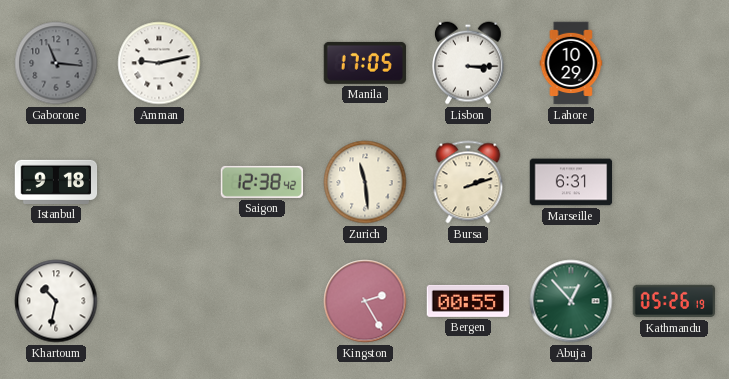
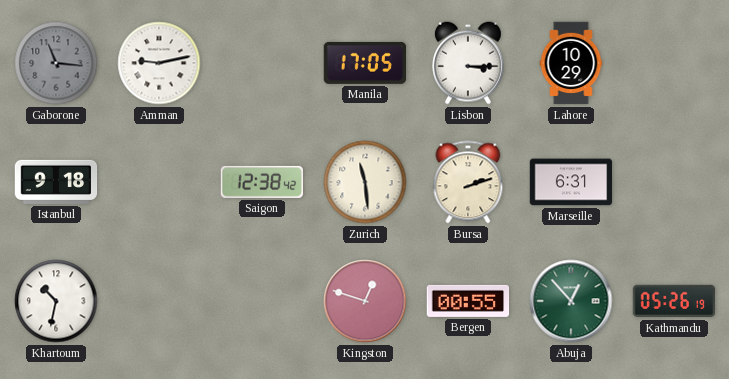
Kingston: 2:25 -> 12:48 (365, 301)
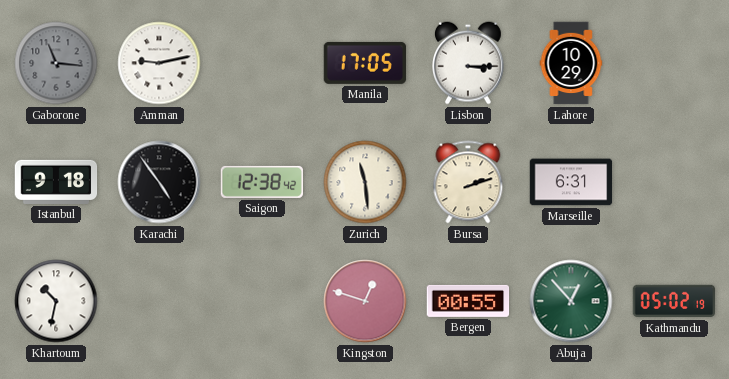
Karachi: none -> 4:54 (159, 182)
Kathmandu: 05:26 -> 05:02 (674, 301)
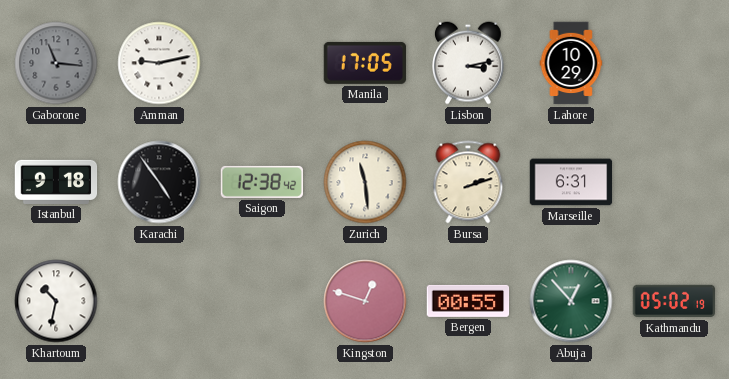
Lisbon: 3:15 -> 3:13 (469, 63)
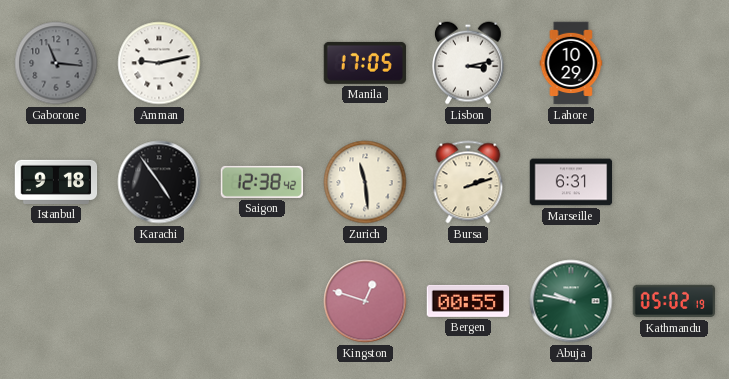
Khartoum: 10:32 -> none (56, 301)
Abuja: 12:53 -> 9:47 (571, 301)
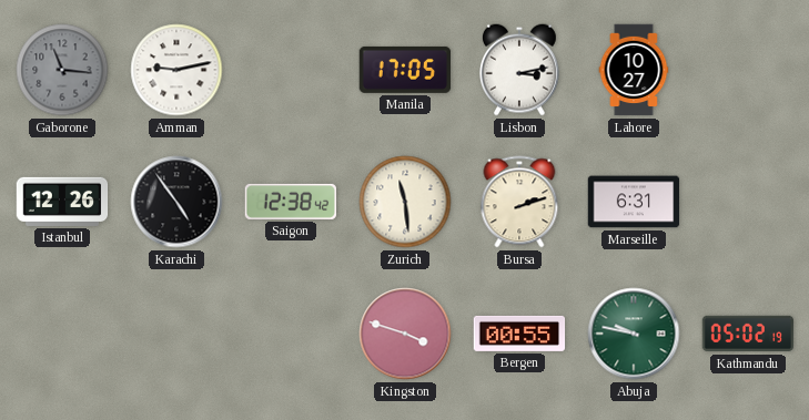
Lahore: 10:29 -> 10:27 (634, 70)
Istanbul: 9:18 -> 12:26 (62, 202)
Kingston: 12:48 -> 3:48 (405, 334)
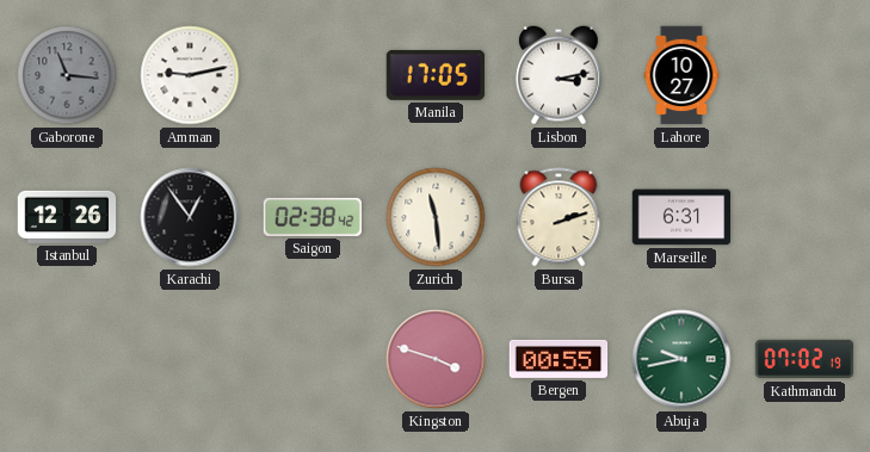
Karachi: 4:54 -> 12:54 (190, 217)
Saigon: 12:38 -> 02:38 (311, 217)
Abuja: 9:47 -> 9:43 (681, 359)
Kathmandu: 05:02 -> 07:02 (804, 359)
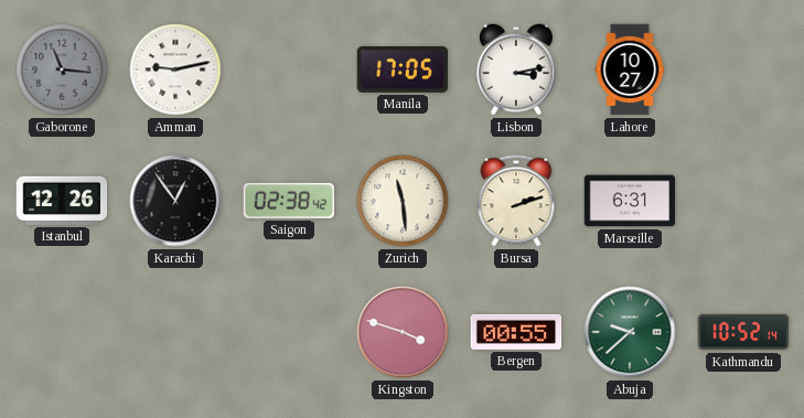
Abuja: 9:43 -> 9:38 (630, 332)
Kathmandu: 07:02 -> 10:52 (743, 332)
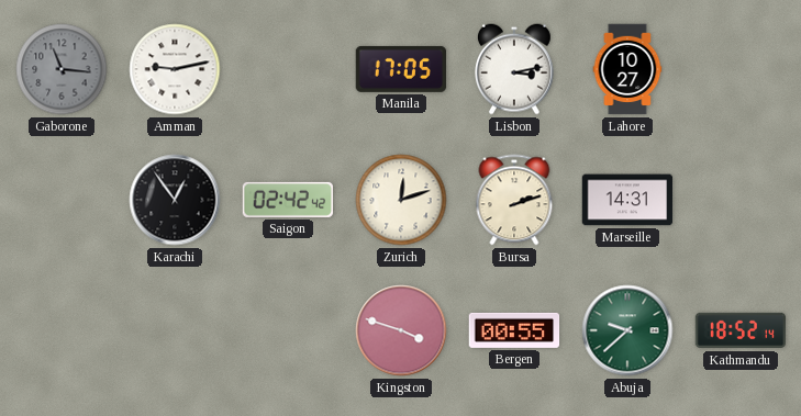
Istanbul: 12:26 -> none (62, 201)
Saigon: 02:38 -> 02:42 (287, 200)
Zurich: 11:29 -> 12:12 (401, 200)
Marseille: 6:31 -> 14:31 (627, 200)
Kathmandu: 10:52 -> 18:52 (741, 330)
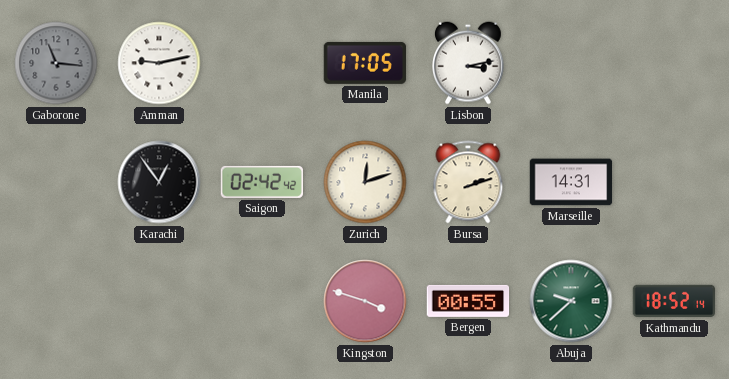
Lahore: 10:27 -> none (627, 69)
